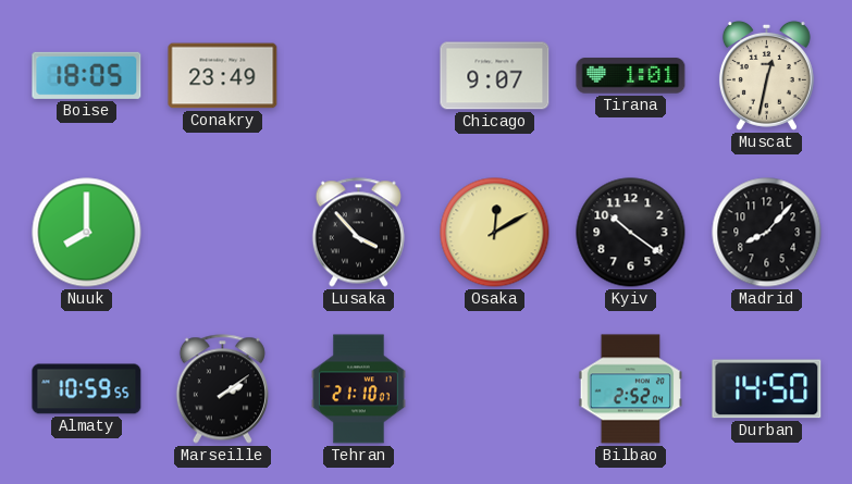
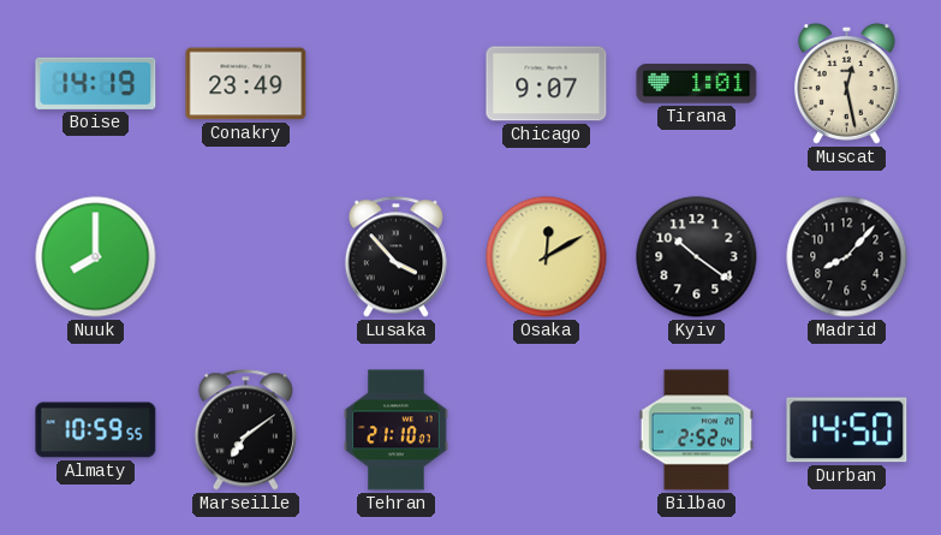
Boise: 18:05 -> 14:19 (96, 83)
Muscat: 12:32 -> 12:28 (846, 84)
Marseille: 2:09 -> 7:09 (245, 430)
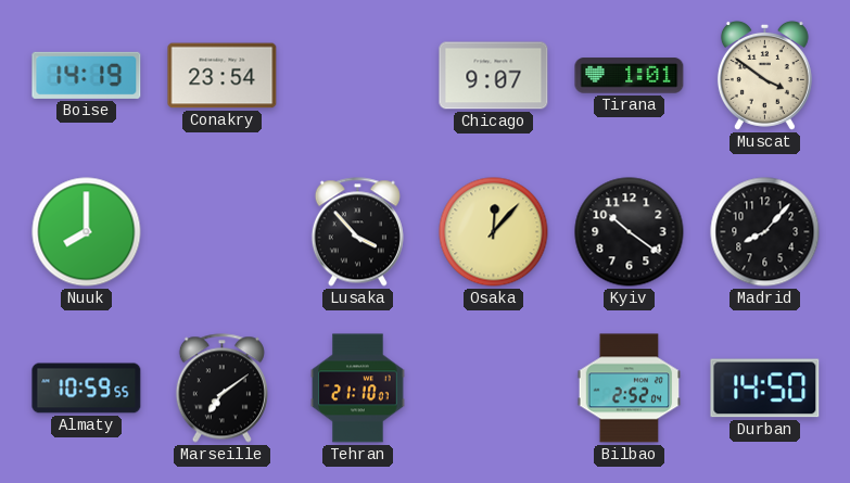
Conakry: 23:49 -> 23:54 (223, 76)
Muscat: 12:28 -> 3:51 (764, 76)
Osaka: 12:10 -> 12:07 (494, 232)
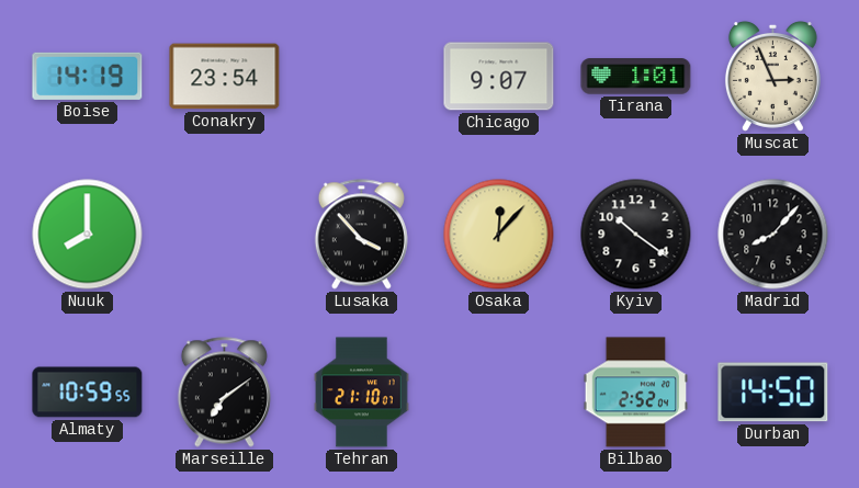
Muscat: 3:51 -> 2:56 (772, 77)
